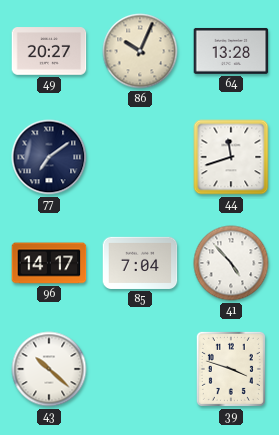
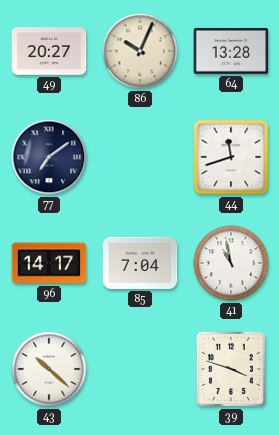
41: 4:53 -> 10:58 (231, 263)
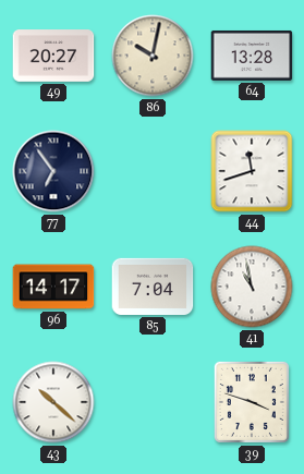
86: 10:04 -> 10:02 (153, 56)
77: 7:09 -> 6:54 (53, 171)
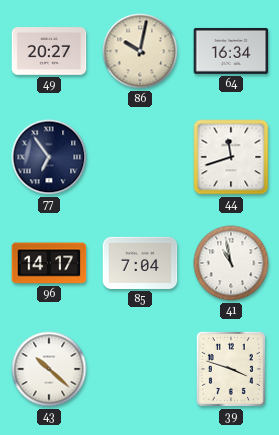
64: 13:28 -> 16:34 (231, 51)
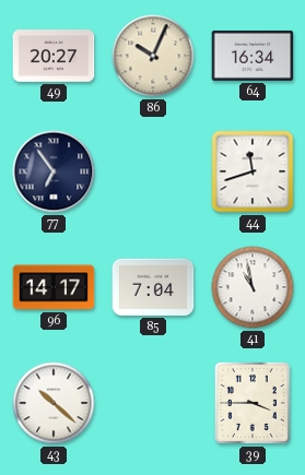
86: 10:02 -> 10:04 (153, 56)
39: 3:48 -> 3:45 (253, 403)
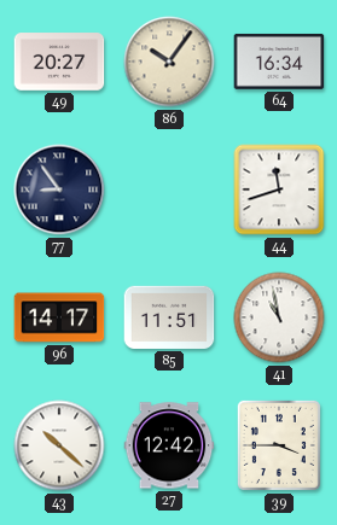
86: 10:04 -> 10:06 (169, 62)
77: 6:54 -> 8:54 (59, 189)
85: 7:04 -> 11:51 (169, 317)
27: none -> 12:42 (169, 445)
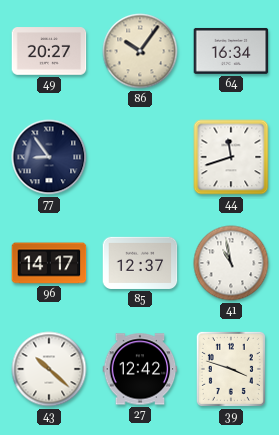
85: 11:51 -> 12:37 (140, 263)
39: 3:45 -> 3:48 (231, 369)
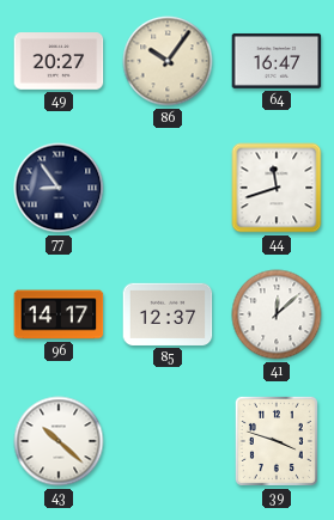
64: 16:34 -> 16:47 (277, 61)
41: 10:58 -> 12:08 (277, 314)
27: 12:42 -> none (140, 369)
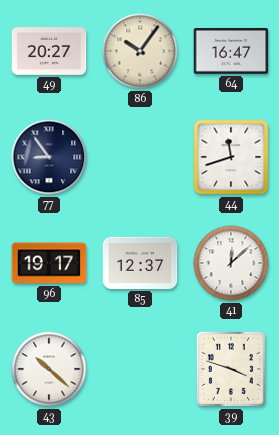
96: 14:17 -> 19:17 (49, 263)
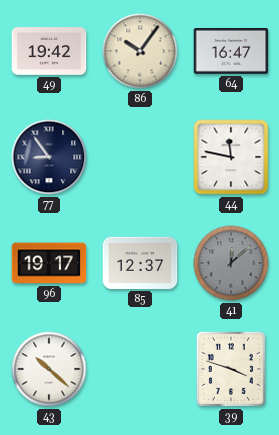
49: 20:27 -> 19:42 (49, 51)
44: 11:42 -> 11:47 (231, 157)
41 dial: white -> grey (231, 263)
